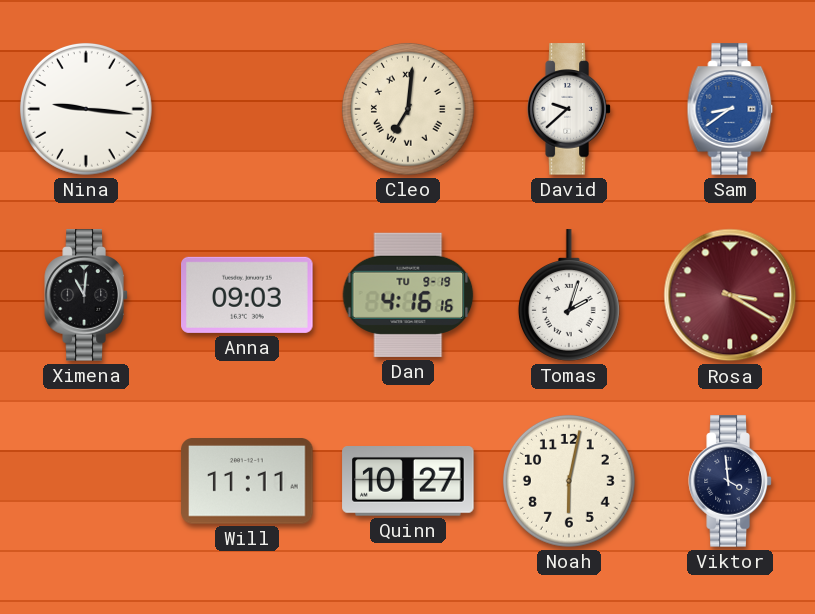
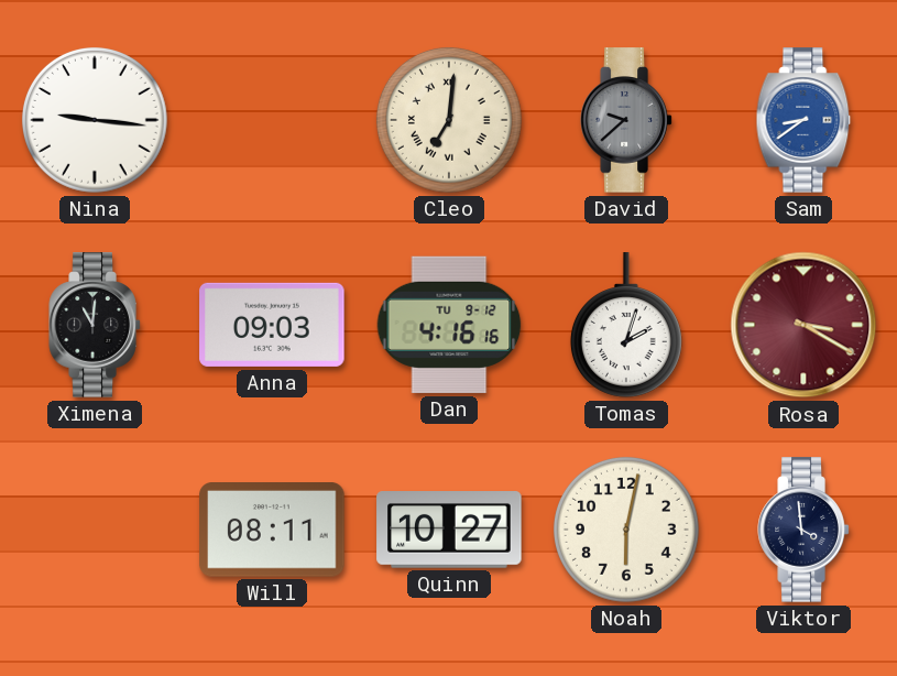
David dial: white -> grey (626, 120)
Dan date: TU 9-19 -> TU 9-12 (449, 325)
Will: 11:11 -> 08:11 (272, 531)
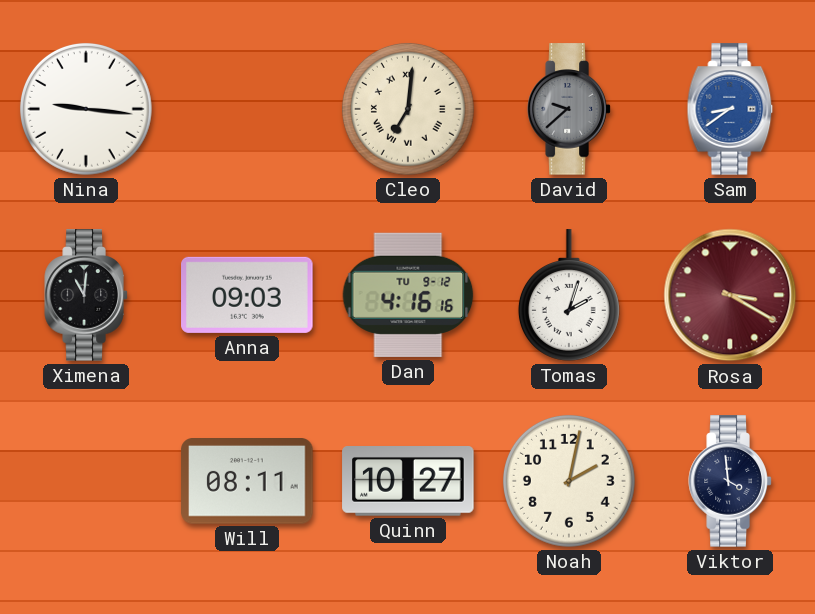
Noah: 6:02 -> 2:02 (569, 481)
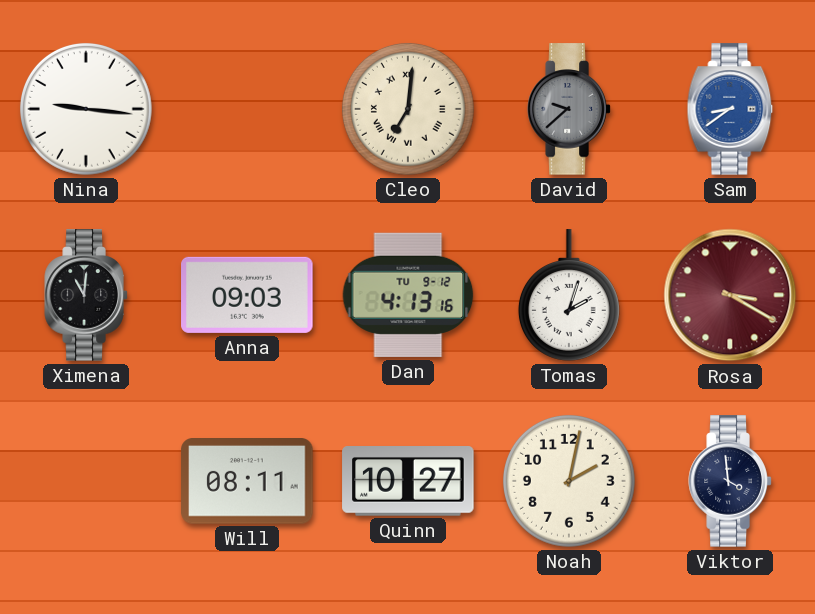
Dan: 4:16 -> 4:13 (408, 295)
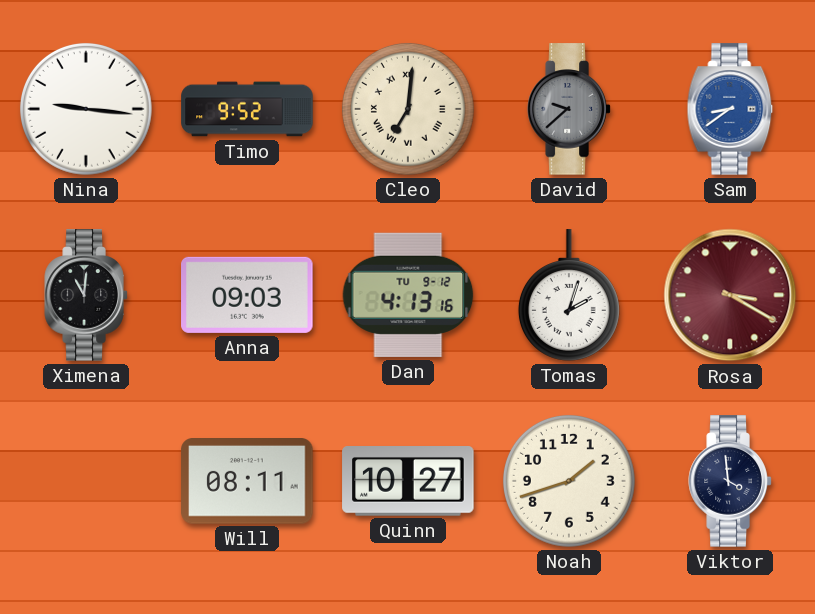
Timo: none -> 9:52 (247, 109)
Noah: 2:02 -> 1:42 (569, 481)
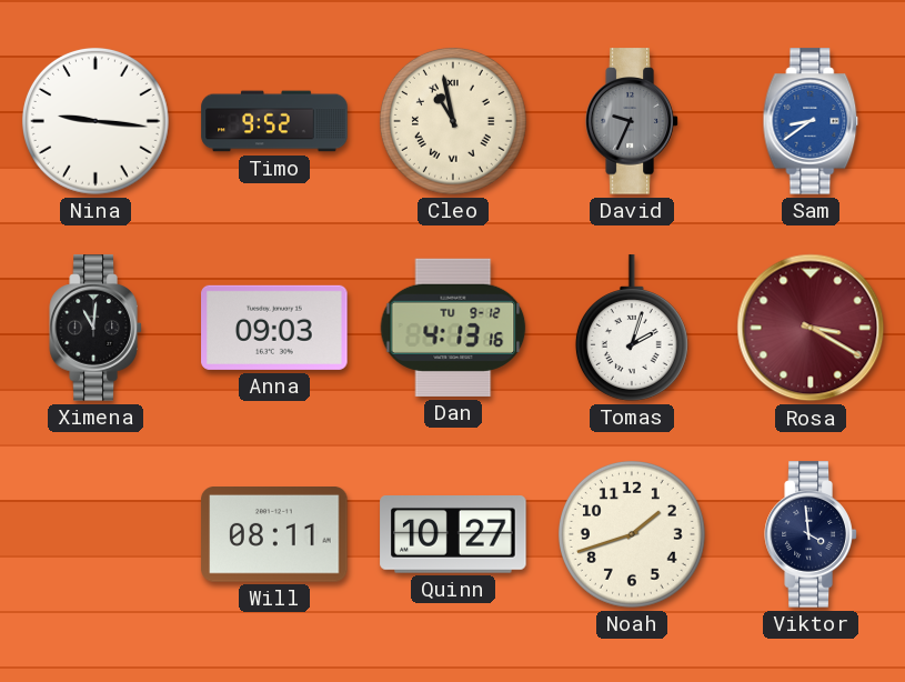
Cleo: 7:01 -> 10:58 (453, 121)
David: 9:38 -> 9:34 (632, 121)
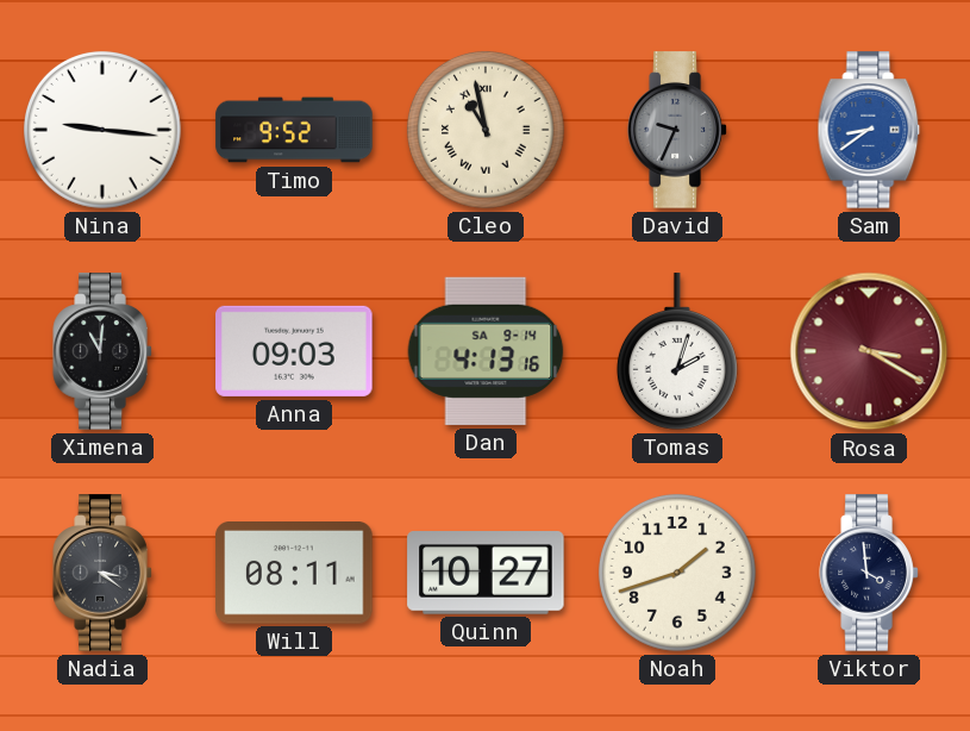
Dan date: TU 9-12 -> SA 9-14 (486, 351)
Nadia: none -> 3:21 (102, 573)
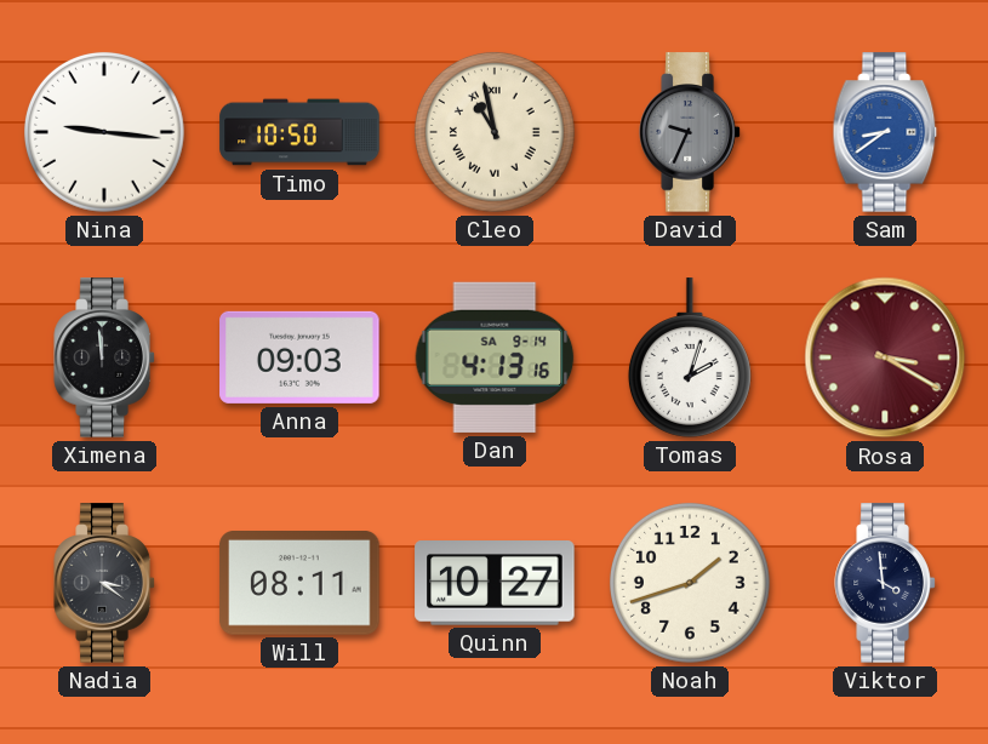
Timo: 9:52 -> 10:50 (299, 132)
Ximena: 11:01 -> 11:59 (104, 357)
